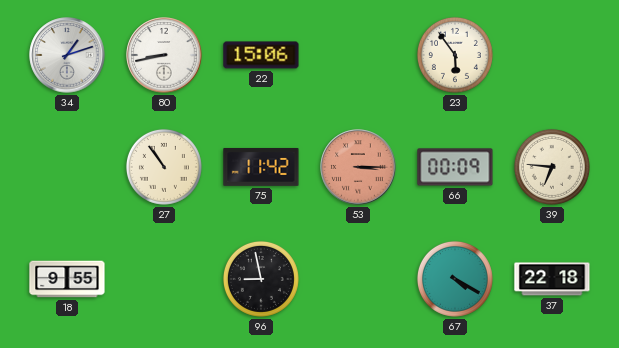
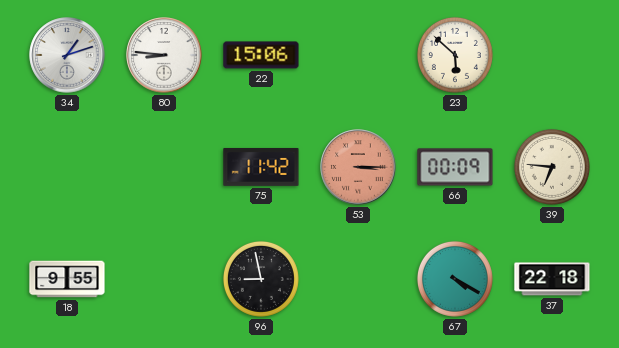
80: 8:43 -> 8:46 (164, 55)
23: 5:54 -> 5:52 (455, 55)
27: 10:54 -> none (164, 167)
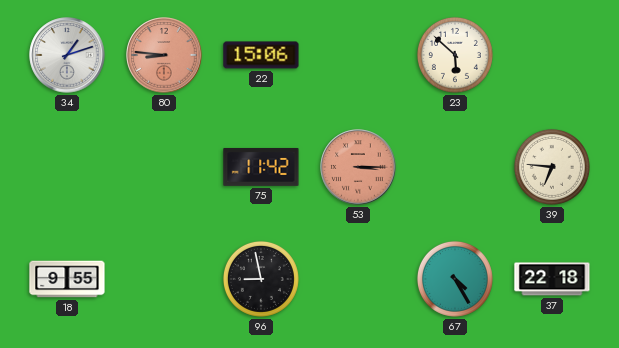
80 dial: white -> salmon (164, 55)
66: 00:09 -> none (455, 167)
67: 4:20 -> 4:25 (455, 279)
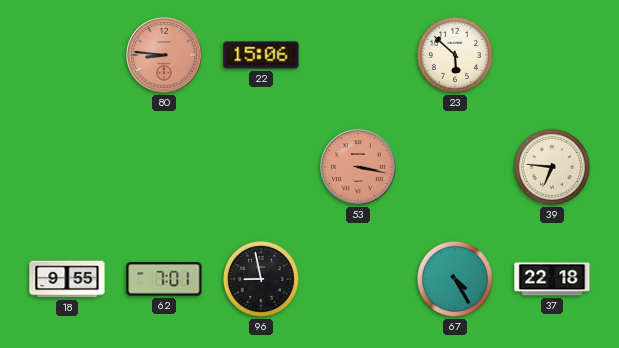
34: 1:12 -> none (67, 55)
75: 11:42 -> none (261, 167)
53: 3:15 -> 3:17 (358, 167)
62: none -> 7:01 (164, 279)
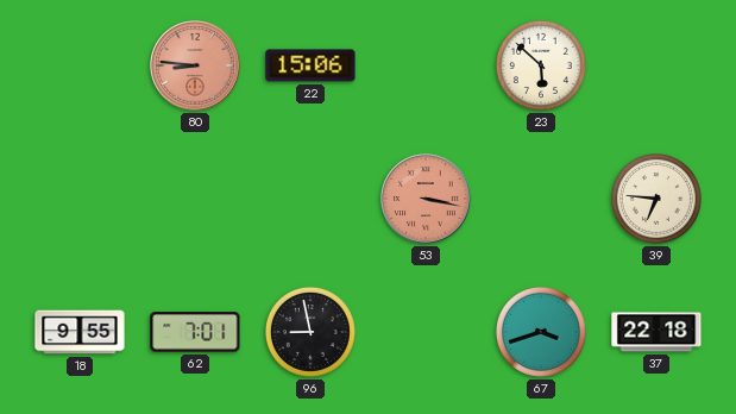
67: 4:25 -> 3:42 (541, 332)
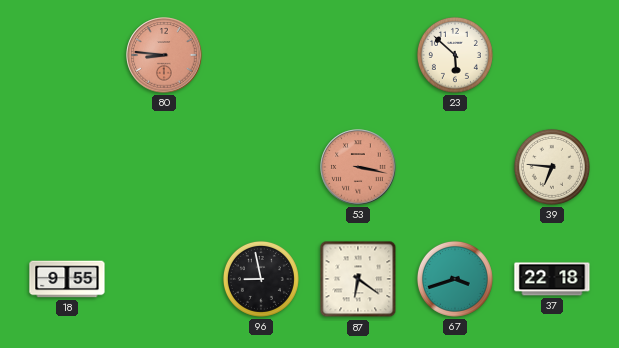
22: 15:06 -> none (310, 65)
62: 7:01 -> none (195, 332)
87: none -> 6:21 (358, 279)
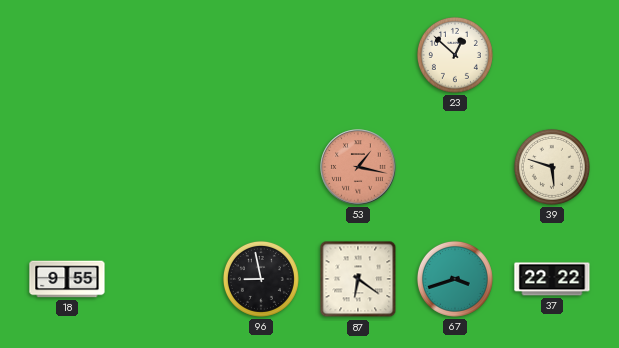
80: 8:46 -> none (164, 55)
23: 5:52 -> 12:52 (455, 55)
53: 3:17 -> 1:17 (358, 167)
39: 6:46 -> 5:48 (552, 167)
37: 22:18 -> 22:22 (552, 279)
